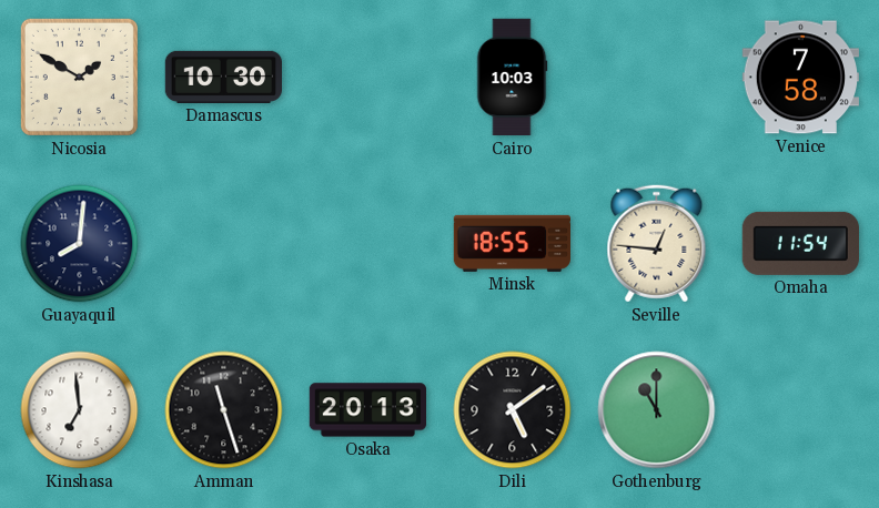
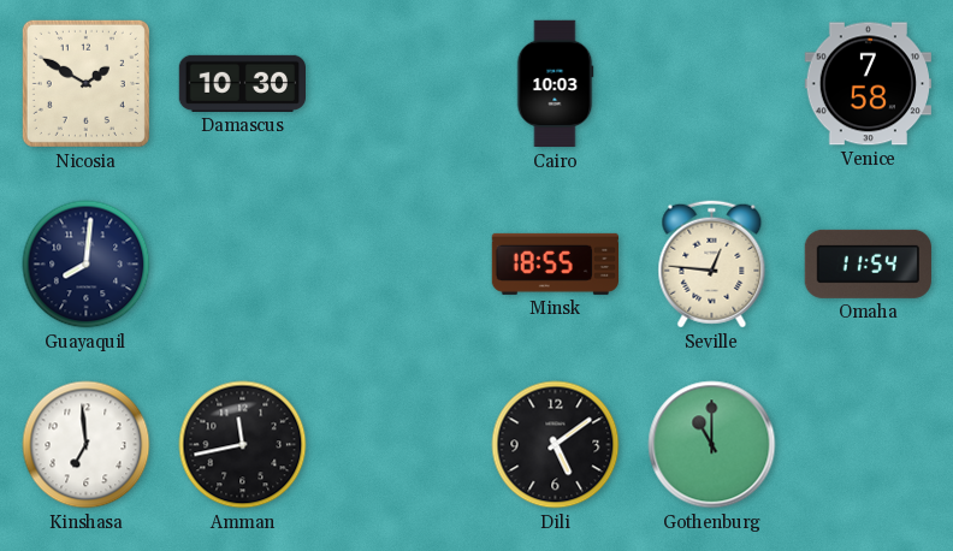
Amman: 11:27 -> 11:43 (243, 445)
Osaka: 20:13 -> none (367, 410)
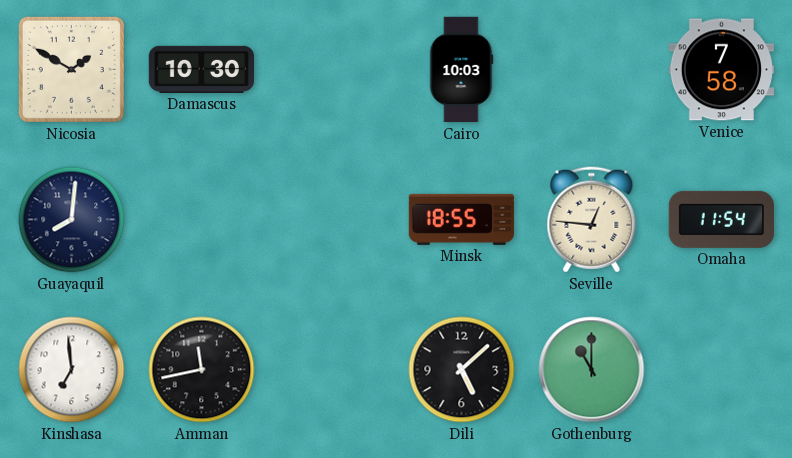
Dili: 5:09 -> 5:08 (462, 370)
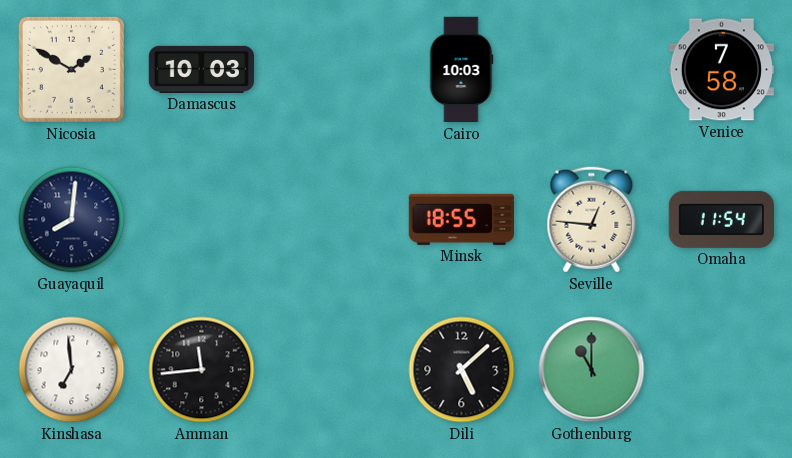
Damascus: 10:30 -> 10:03 (202, 69)
Amman: 11:43 -> 11:44 (202, 370)
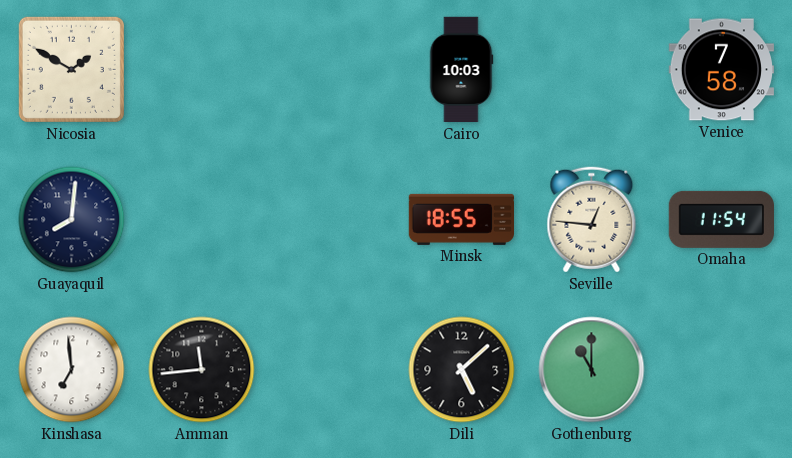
Damascus: 10:03 -> none (202, 69)
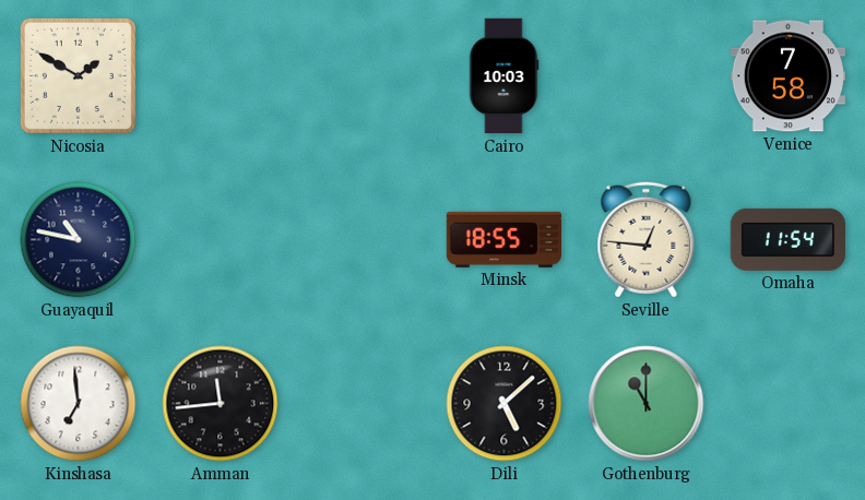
Guayaquil: 8:01 -> 10:47 (79, 240)
